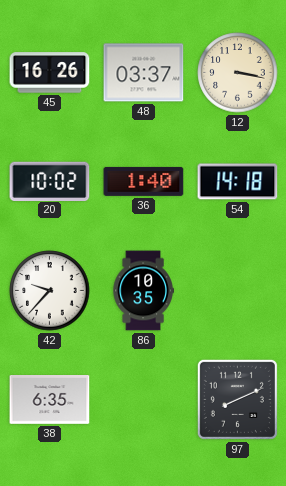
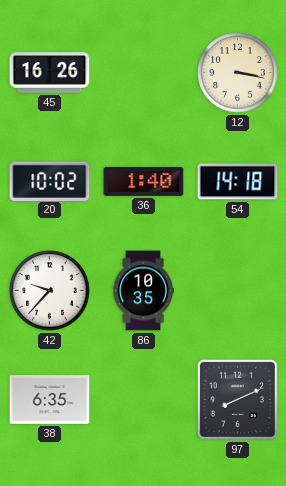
48: 03:37 -> none (144, 73)
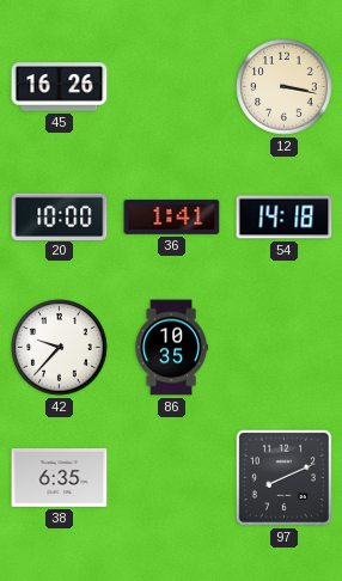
20: 10:02 -> 10:00 (60, 216)
36: 1:40 -> 1:41 (172, 216)
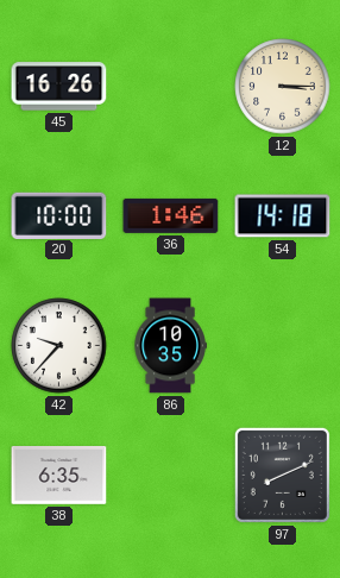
12: 3:17 -> 3:15 (283, 87)
36: 1:41 -> 1:46 (171, 215)
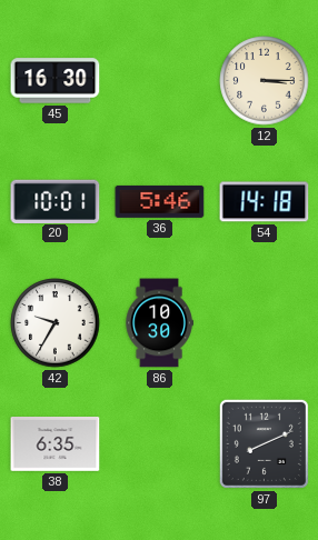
45: 16:26 -> 16:30 (56, 81)
20: 10:00 -> 10:01 (56, 201)
36: 1:46 -> 5:46 (160, 201)
42: 9:37 -> 9:35 (56, 323)
86: 10:35 -> 10:30 (159, 323)
